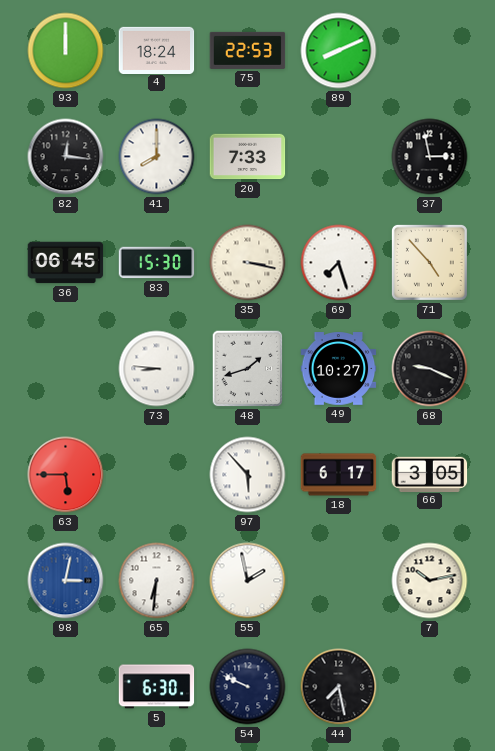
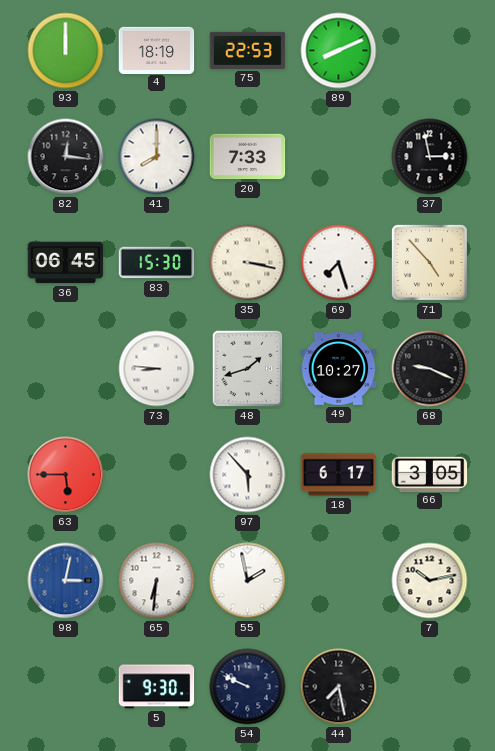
4: 18:24 -> 18:19 (157, 50)
5: 6:30 -> 9:30 (157, 687)
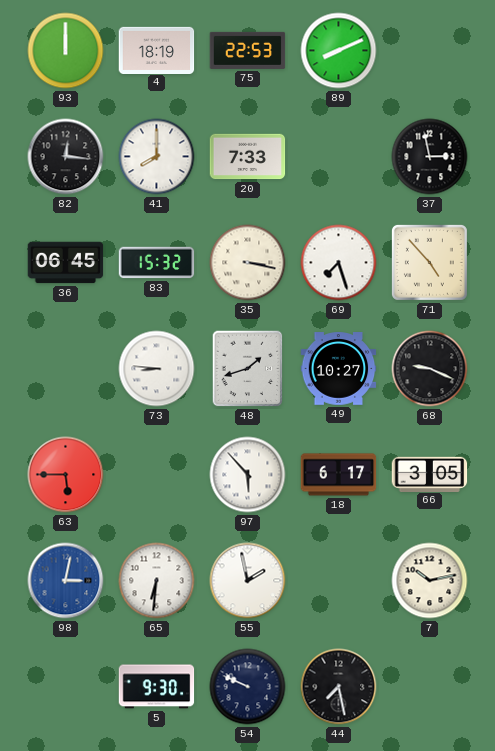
83: 15:30 -> 15:32 (157, 263)
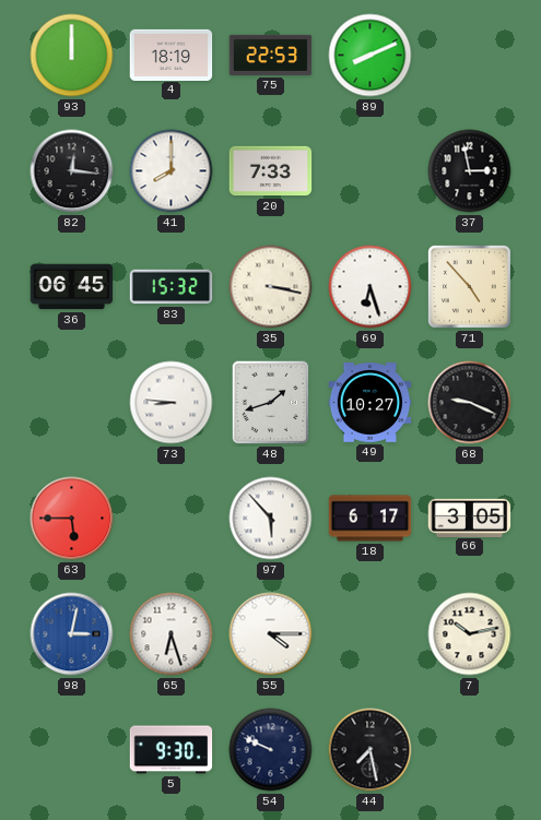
69: 7:27 -> 6:27 (371, 287)
65: 6:31 -> 6:27 (172, 634)
55: 1:58 -> 4:15 (271, 634)
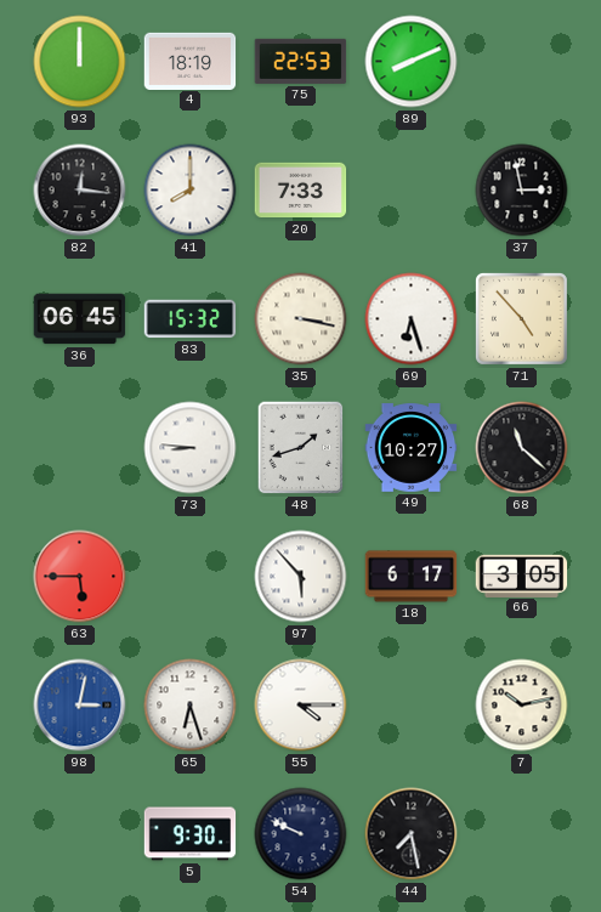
68: 9:19 -> 11:22 (522, 448)
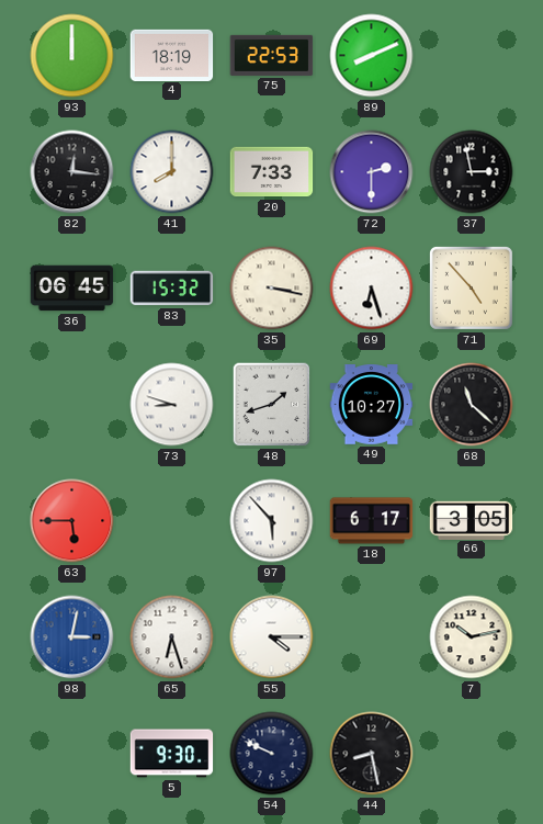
72: none -> 2:30 (372, 172)
73: 8:46 -> 8:48 (172, 405)
44: 7:28 -> 8:28 (372, 754)
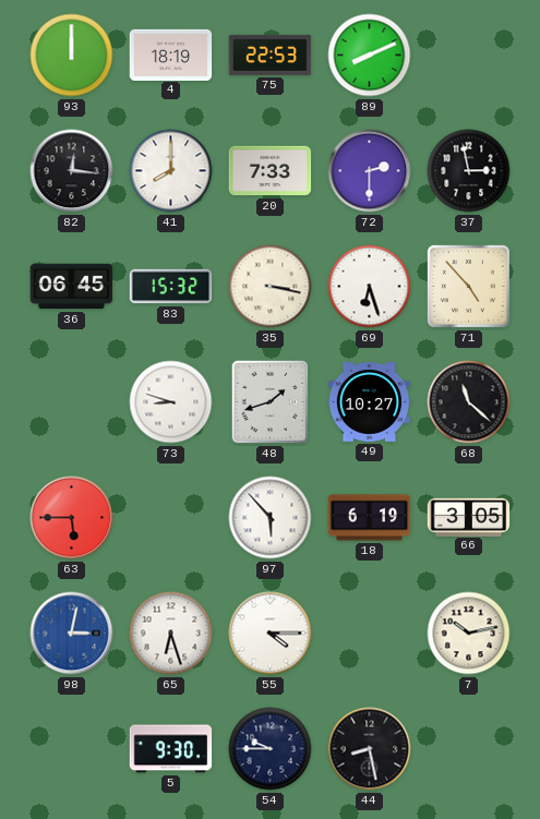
18: 6:17 -> 6:19 (370, 518)
54: 9:49 -> 9:45 (271, 749)
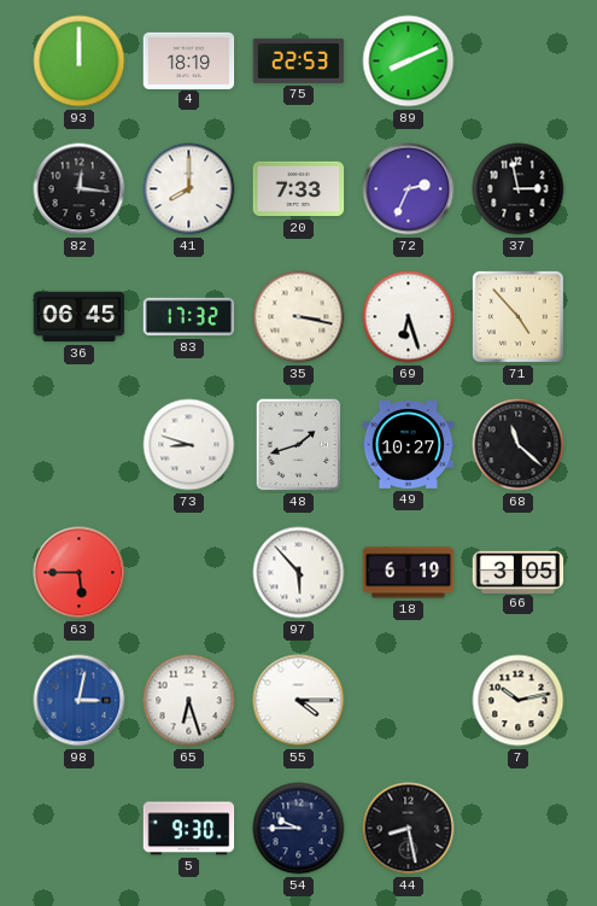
72: 2:30 -> 2:34 (409, 189)
83: 15:32 -> 17:32 (189, 317)
